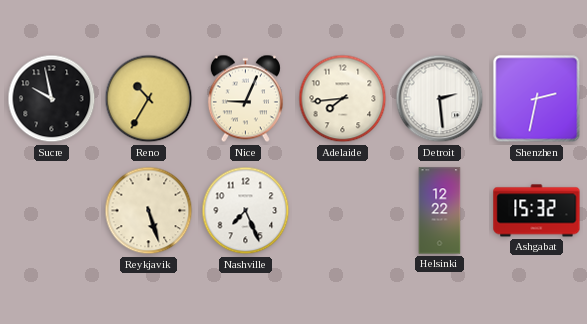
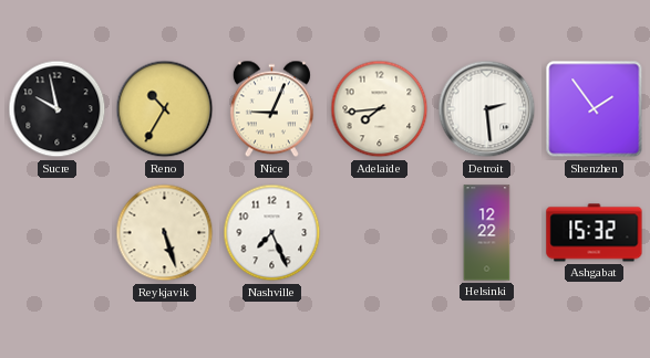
Shenzhen: 2:32 -> 1:54 (595, 109)
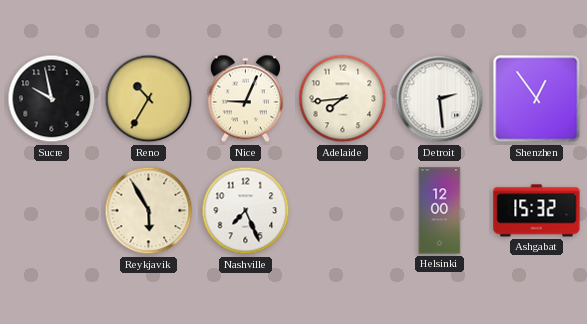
Shenzhen: 1:54 -> 12:54 (537, 99)
Reykjavik: 5:27 -> 5:55 (149, 211)
Helsinki: 12:22 -> 12:00 (440, 211)
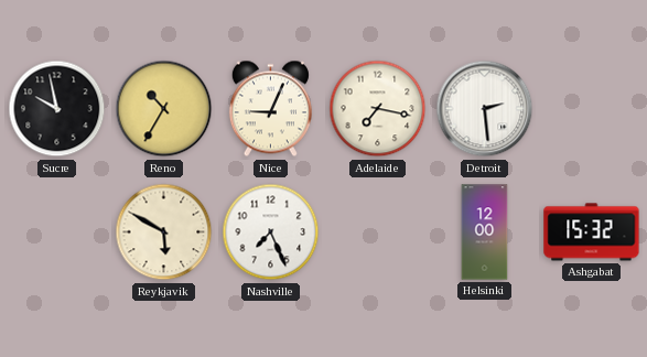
Adelaide: 7:44 -> 7:17 (378, 109)
Shenzhen: 12:54 -> none (537, 99)
Reykjavik: 5:55 -> 5:50 (164, 232)
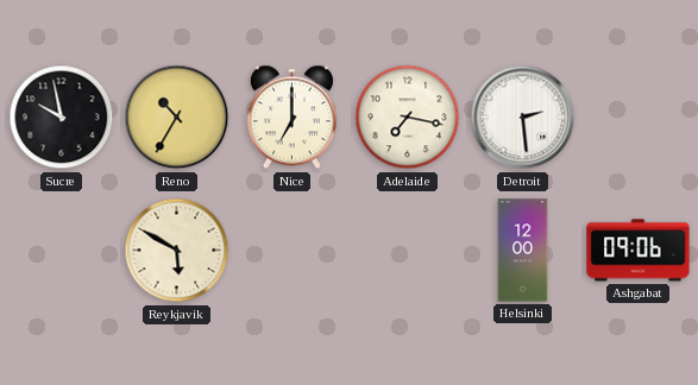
Nice: 9:04 -> 7:00 (291, 118)
Nashville: 7:26 -> none (271, 232)
Ashgabat: 15:32 -> 09:06 (639, 251)
